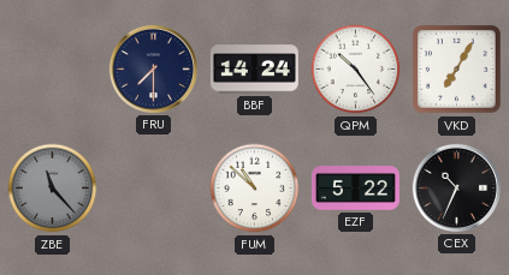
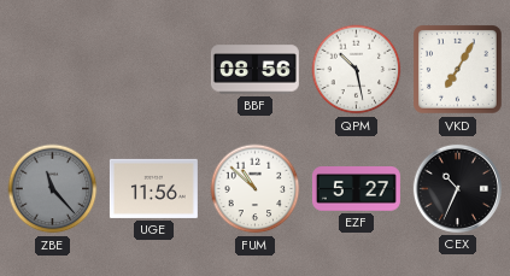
FRU: 7:30 -> none (153, 68)
BBF: 14:24 -> 08:56 (254, 70)
QPM: 10:24 -> 10:28 (357, 70)
UGE: none -> 11:56 (153, 188)
EZF: 5:22 -> 5:27 (356, 189)
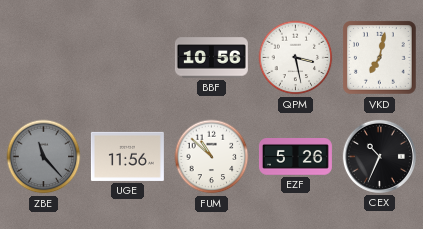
BBF: 08:56 -> 10:56 (211, 58)
QPM: 10:28 -> 3:28 (296, 58)
VKD: 7:05 -> 7:02 (380, 58)
EZF: 5:27 -> 5:26 (295, 157)
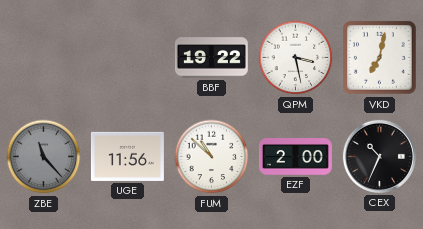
BBF: 10:56 -> 19:22 (211, 58)
EZF: 5:26 -> 2:00 (295, 157)
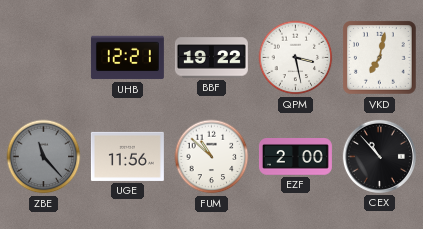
UHB: none -> 12:21 (127, 58)
CEX: 10:34 -> 10:53 (379, 156)
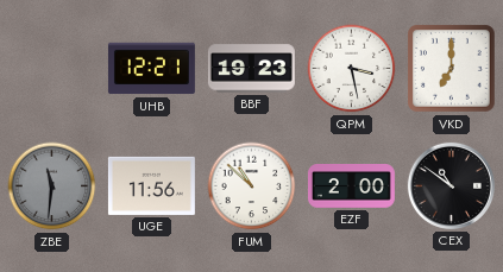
BBF: 19:22 -> 19:23 (251, 69)
VKD: 7:02 -> 7:00 (452, 69)
ZBE: 11:23 -> 11:31 (52, 186)
CEX: 10:53 -> 10:51 (451, 185)
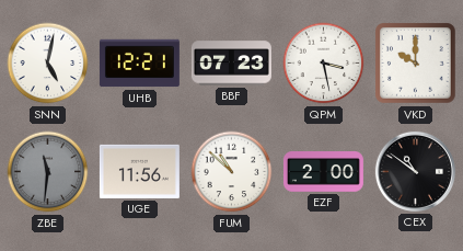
SNN: none -> 5:02 (48, 64)
BBF: 19:23 -> 07:23 (231, 64)
VKD: 7:00 -> 10:00 (416, 64)
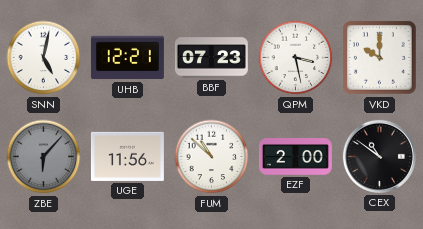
ZBE: 11:31 -> 6:07 (44, 157)
